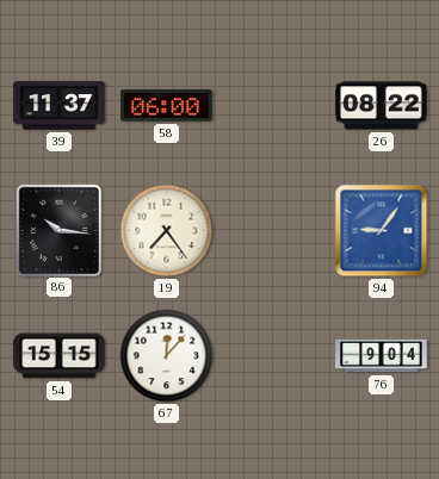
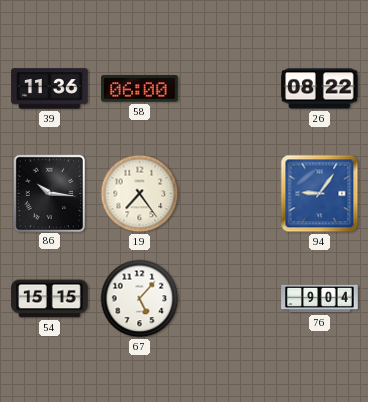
39: 11:37 -> 11:36 (50, 89)
67: 12:07 -> 5:07 (140, 299)
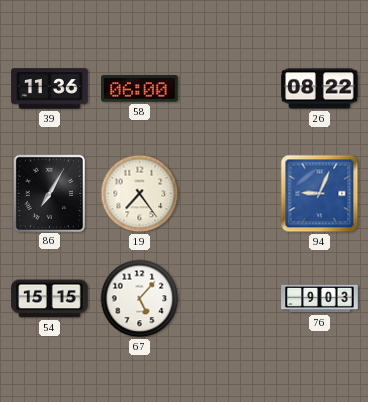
86: 10:16 -> 7:05 (49, 193)
94: 9:06 -> 9:04 (320, 194)
76: 9:04 -> 9:03 (320, 299)
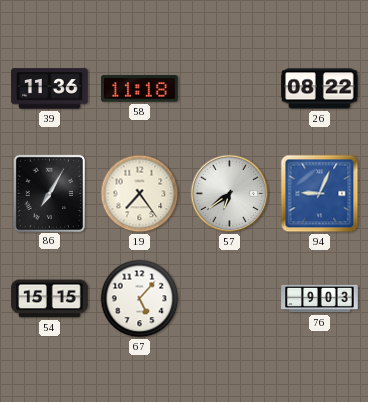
58: 06:00 -> 11:18 (140, 89)
57: none -> 6:39 (230, 194)
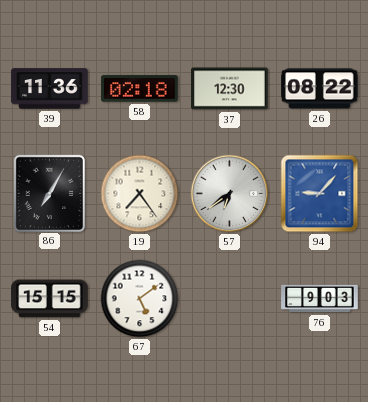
58: 11:18 -> 02:18 (140, 89)
37: none -> 12:30 (230, 89)
94: 9:04 -> 9:07 (320, 194)
67: 5:07 -> 5:09 (140, 299)
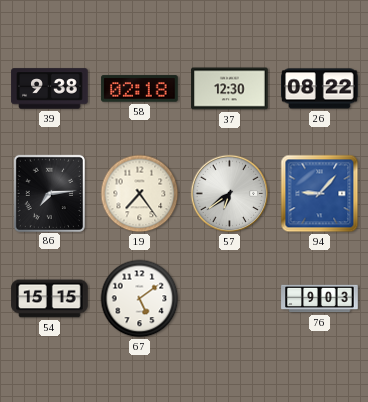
39: 11:36 -> 9:38 (50, 89)
86: 7:05 -> 7:14 (49, 193)
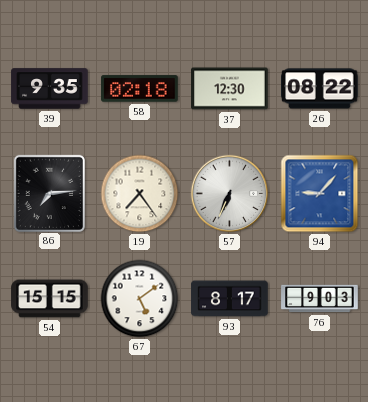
39: 9:38 -> 9:35 (50, 89)
57: 6:39 -> 6:34 (230, 194)
93: none -> 8:17 (230, 299)
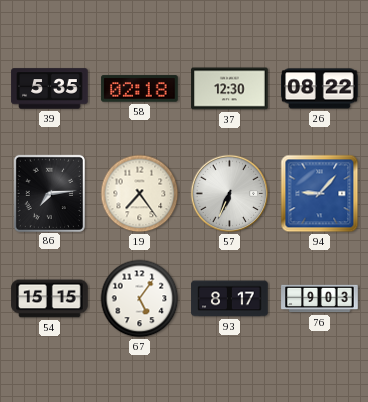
39: 9:35 -> 5:35 (50, 89)
67: 5:09 -> 5:06 (140, 299)
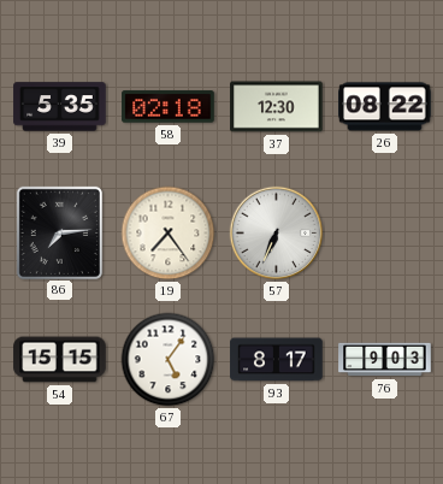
94: 9:07 -> none (320, 194)
